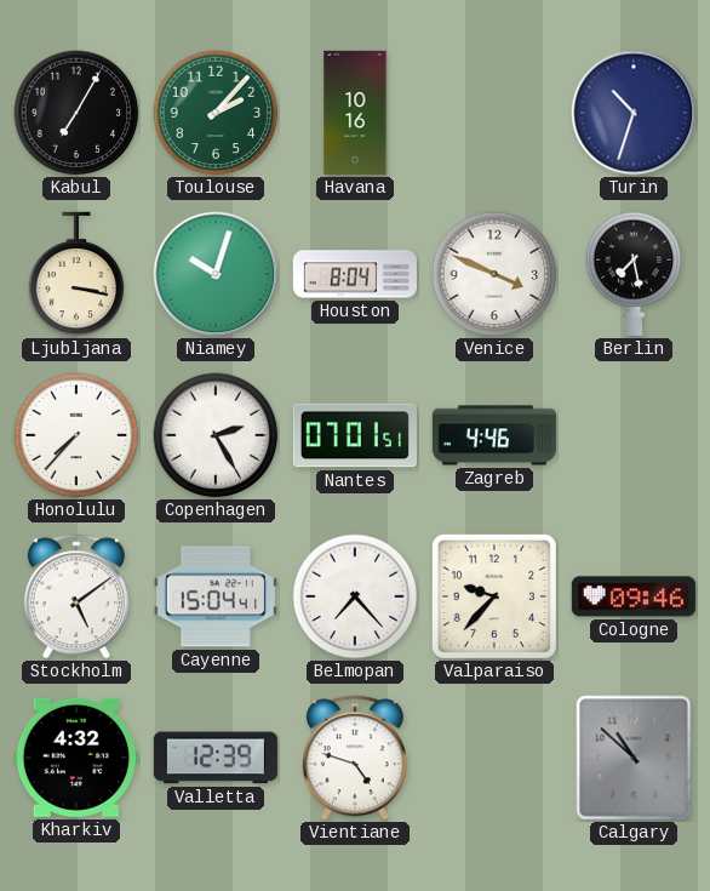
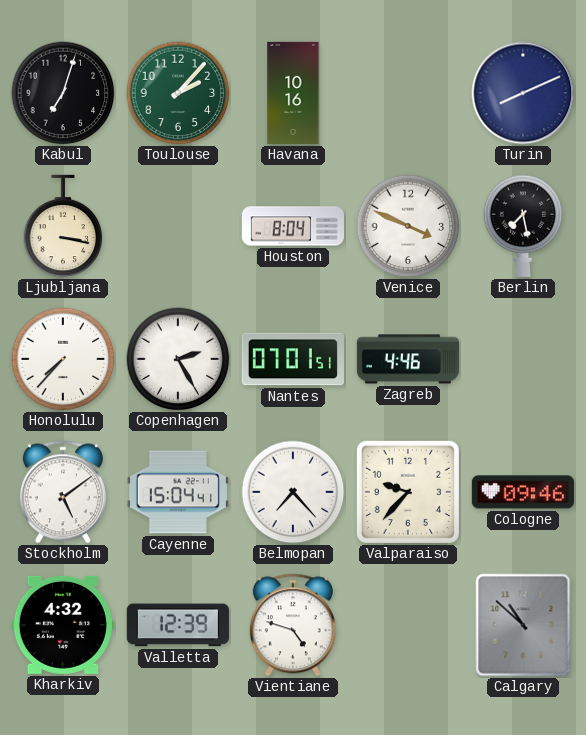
Kabul: 7:05 -> 7:03 (63, 93)
Turin: 10:33 -> 8:11 (523, 93)
Niamey: 10:03 -> none (216, 274)
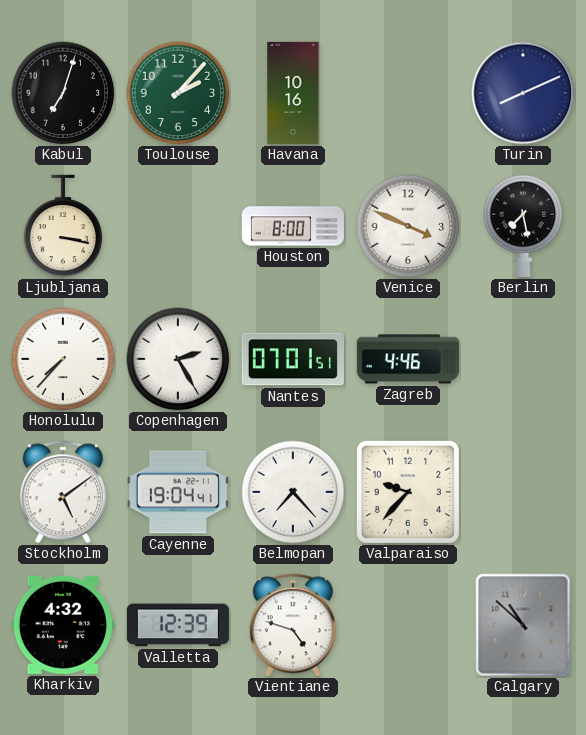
Houston: 8:04 -> 8:00 (293, 226)
Cayenne: 15:04 -> 19:04 (178, 492)
Cologne: 09:46 -> none (523, 492)
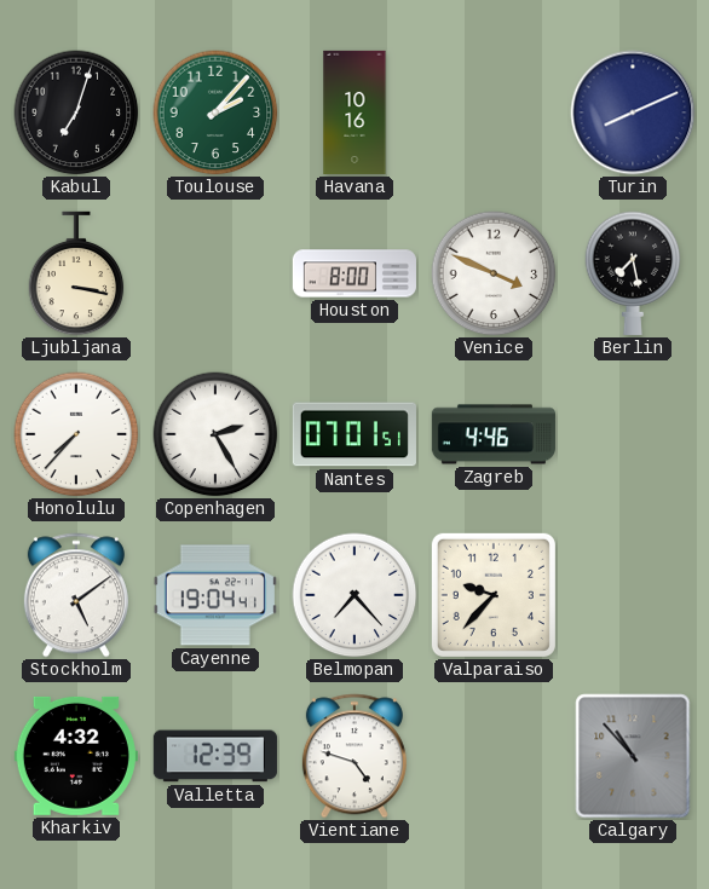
Calgary: 10:52 -> 10:53 (633, 756)
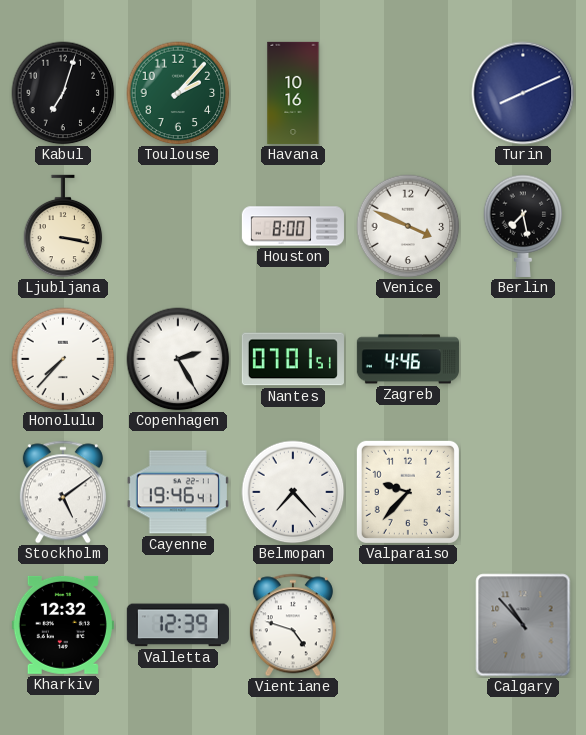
Cayenne: 19:04 -> 19:46 (178, 492)
Kharkiv: 4:32 -> 12:32 (63, 625)
